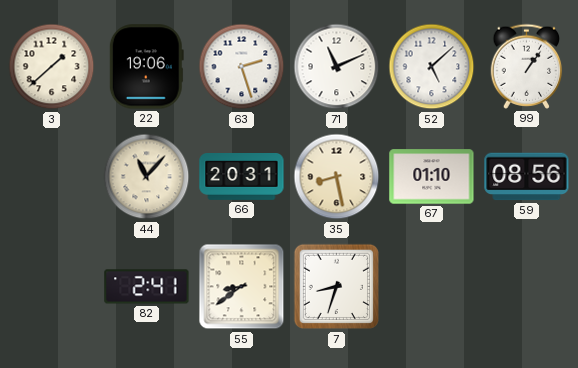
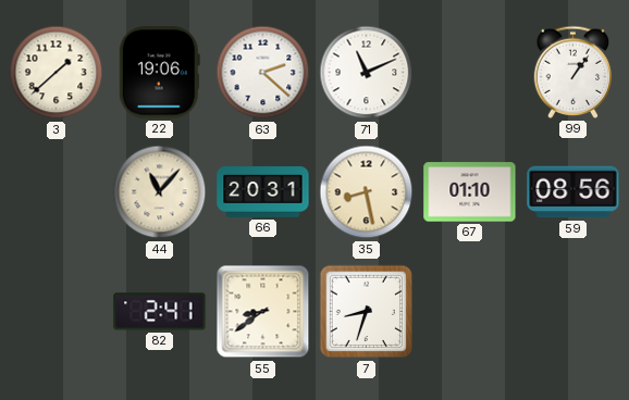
63: 2:27 -> 2:22 (263, 73)
52: 5:08 -> none (432, 67)
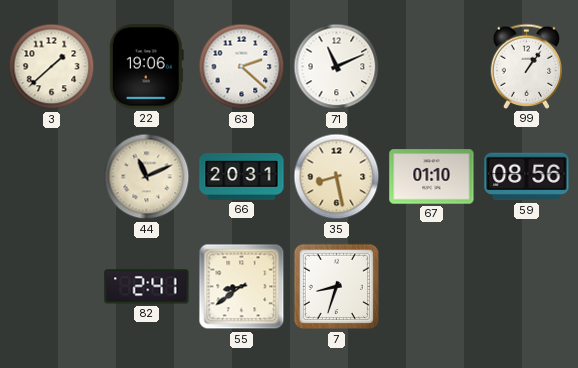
44: 11:07 -> 11:11 (147, 177)
